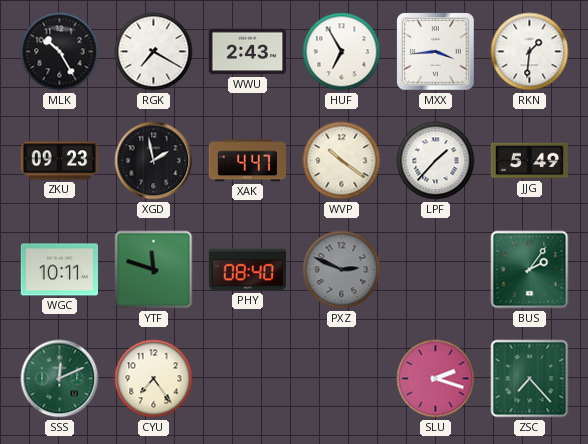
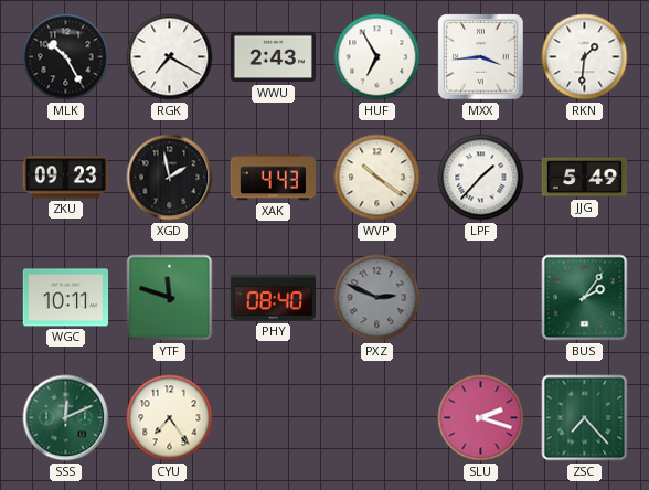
XAK: 4:47 -> 4:43 (273, 178)
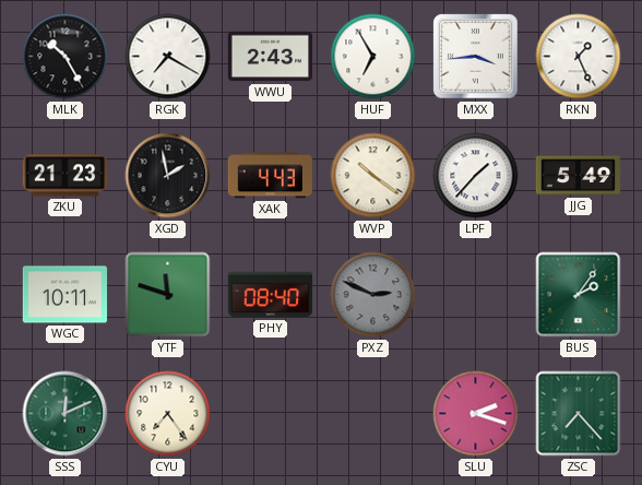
RKN: 1:31 -> 1:26 (579, 57)
ZKU: 09:23 -> 21:23 (66, 176)
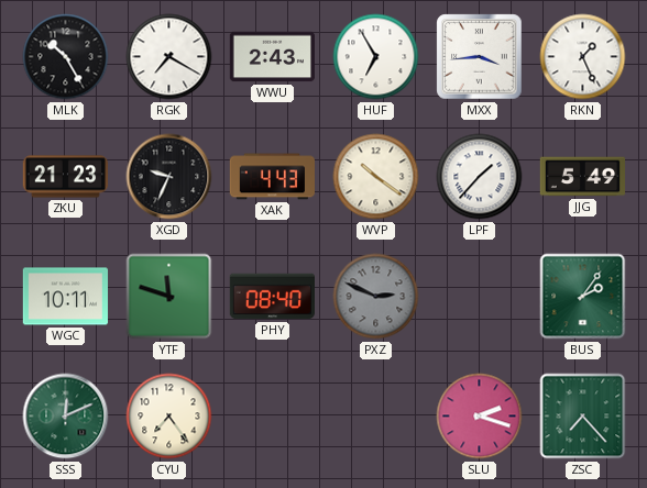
XGD: 1:58 -> 9:34 (169, 177)
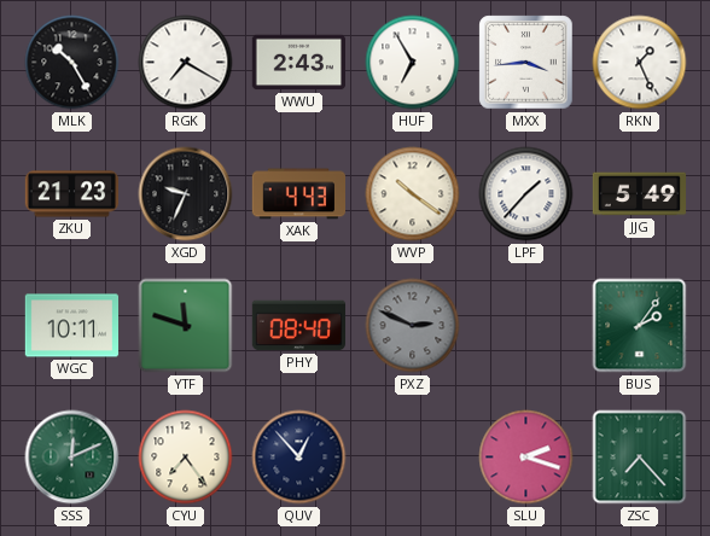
QUV: none -> 12:53 (299, 458)
